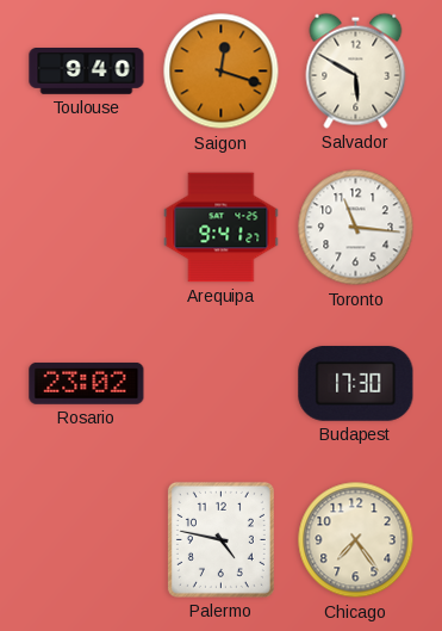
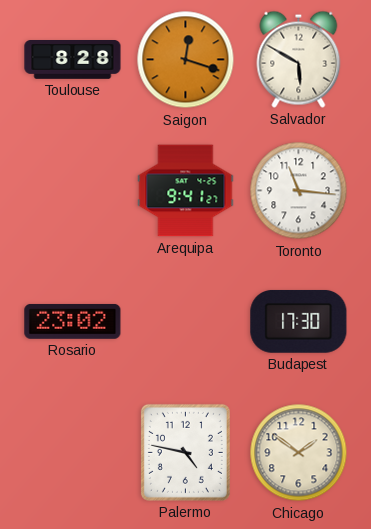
Toulouse: 9:40 -> 8:28 (73, 60)
Chicago: 7:24 -> 1:51 (299, 453)
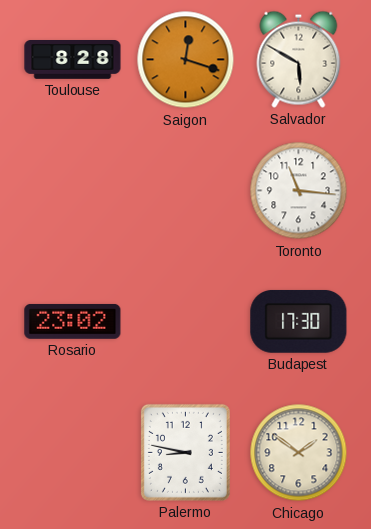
Arequipa: 9:41 -> none (186, 191)
Palermo: 4:47 -> 8:47 (185, 452)
